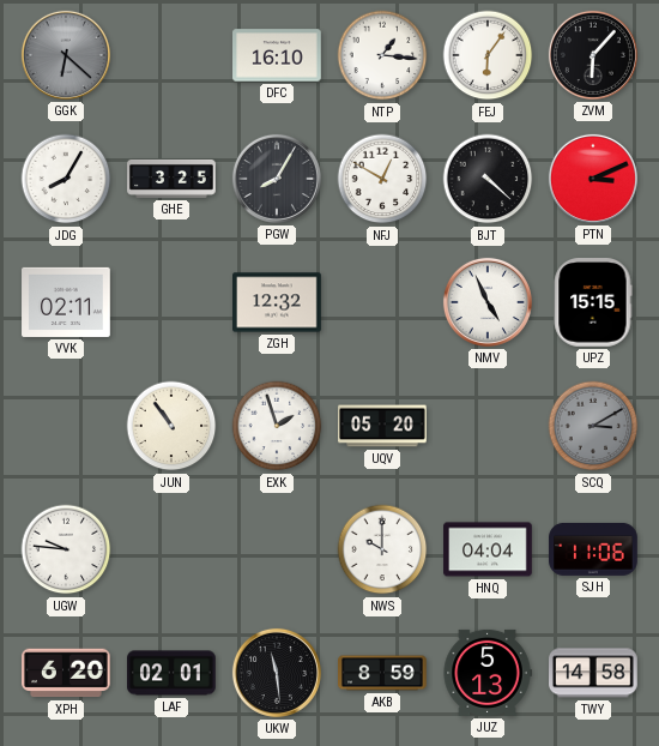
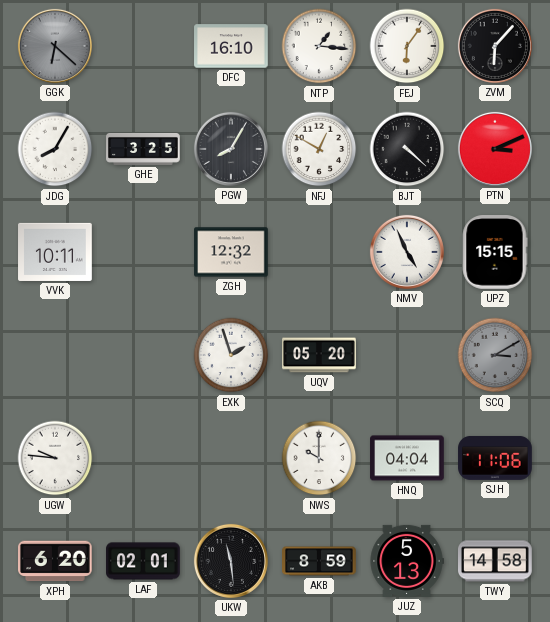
VVK: 02:11 -> 10:11 (55, 252)
JUN: 10:54 -> none (171, 426)
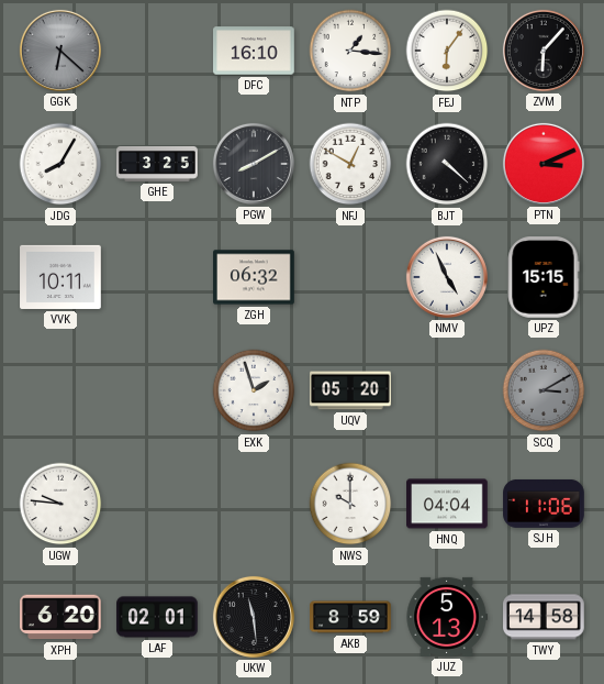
PGW: 8:05 -> 8:10 (254, 164)
ZGH: 12:32 -> 06:32 (254, 277)
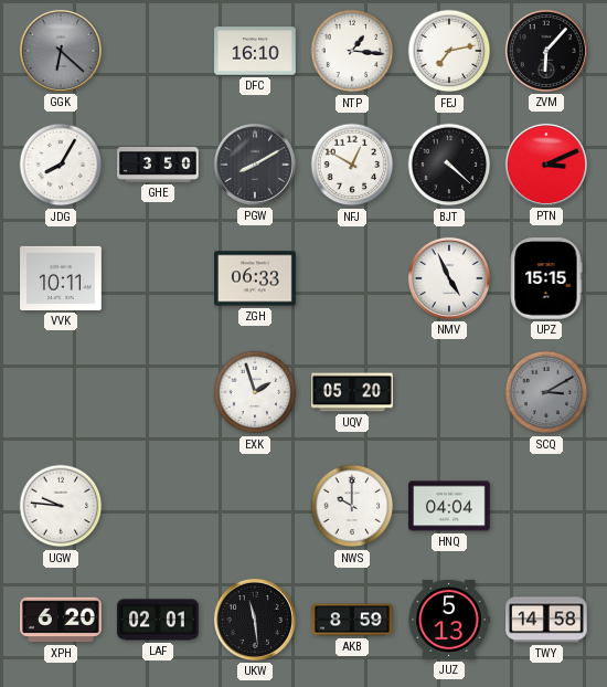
FEJ: 6:06 -> 7:13 (449, 51)
GHE: 3:25 -> 3:50 (158, 165)
ZGH: 06:32 -> 06:33 (255, 278)
SJH: 11:06 -> none (544, 504)
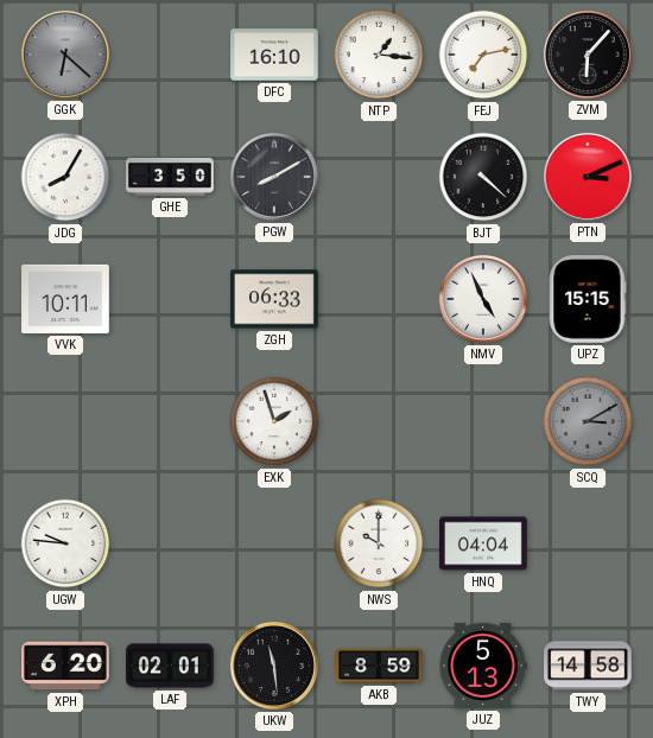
NFJ: 12:50 -> none (352, 165)
UQV: 05:20 -> none (352, 392)
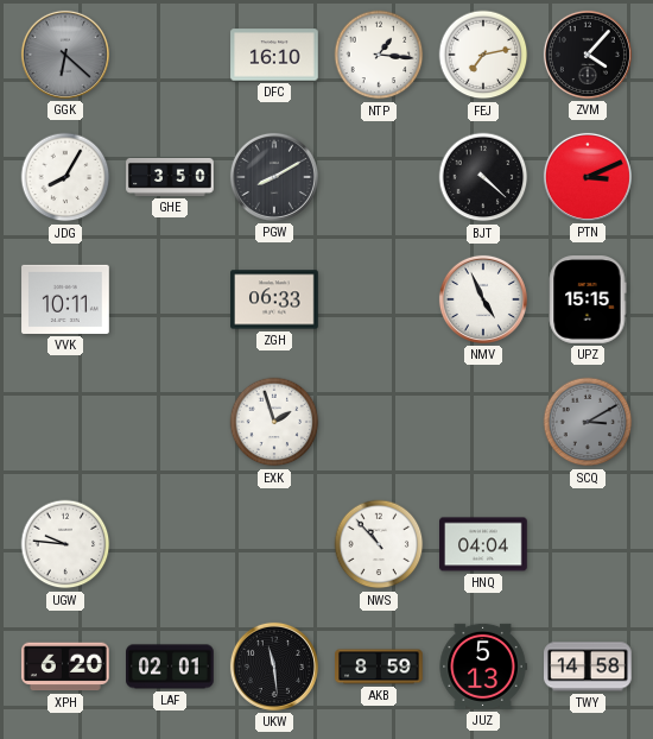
ZVM: 6:07 -> 4:07 (588, 55)
NWS: 10:00 -> 10:53 (379, 544)
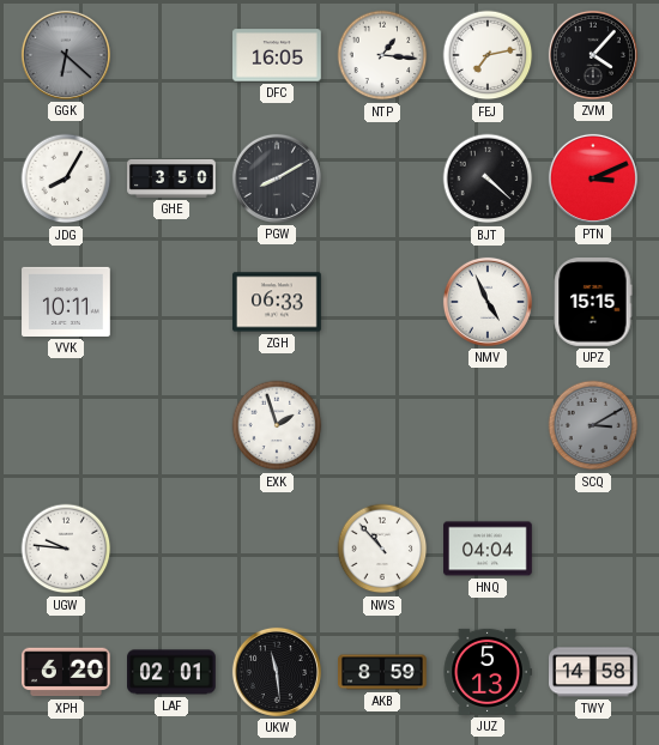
DFC: 16:10 -> 16:05 (277, 55)
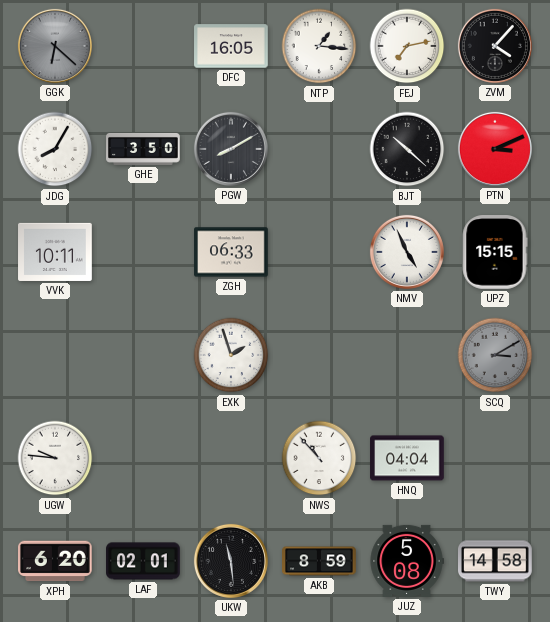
BJT: 4:22 -> 10:22 (407, 149)
JUZ: 5:13 -> 5:08 (407, 561)
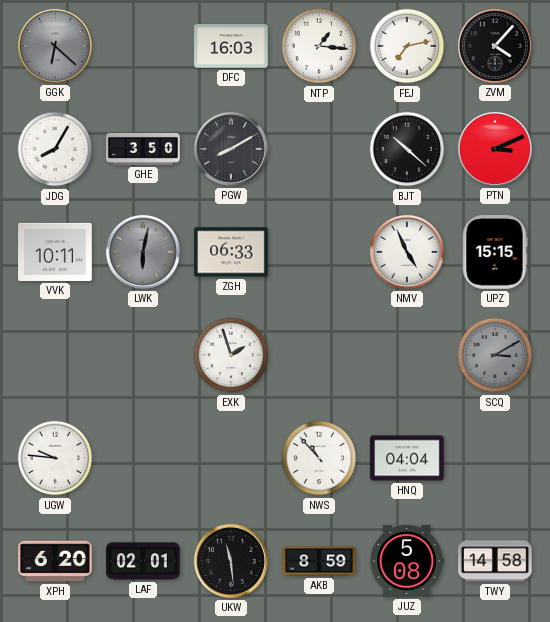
DFC: 16:05 -> 16:03 (231, 46)
LWK: none -> 6:02 (143, 252)
